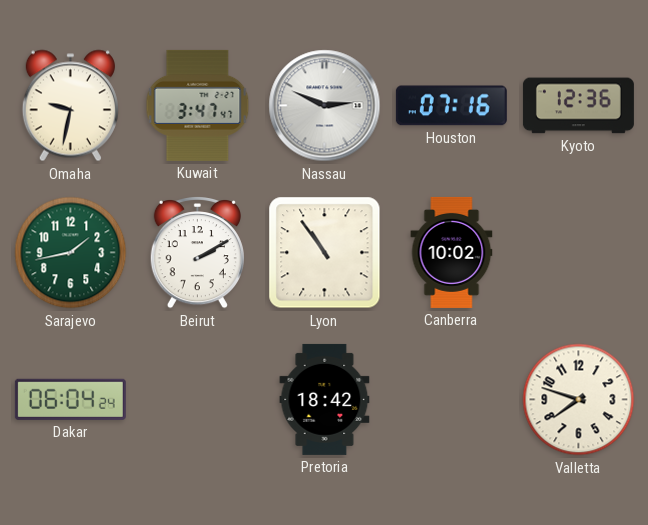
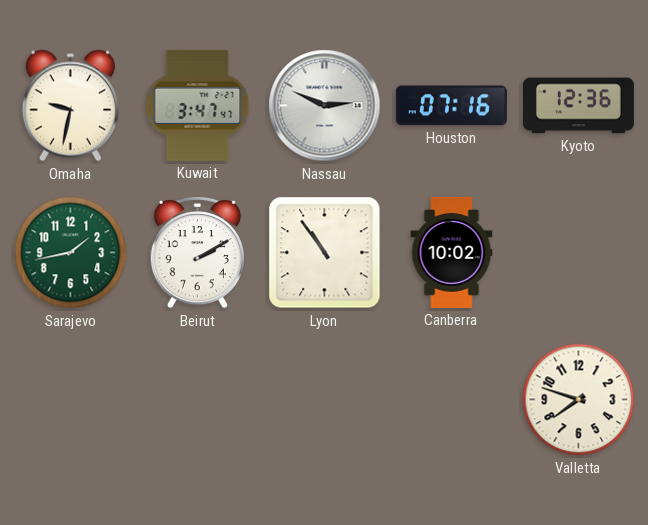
Dakar: 06:04 -> none (70, 399)
Pretoria: 18:42 -> none (325, 399)
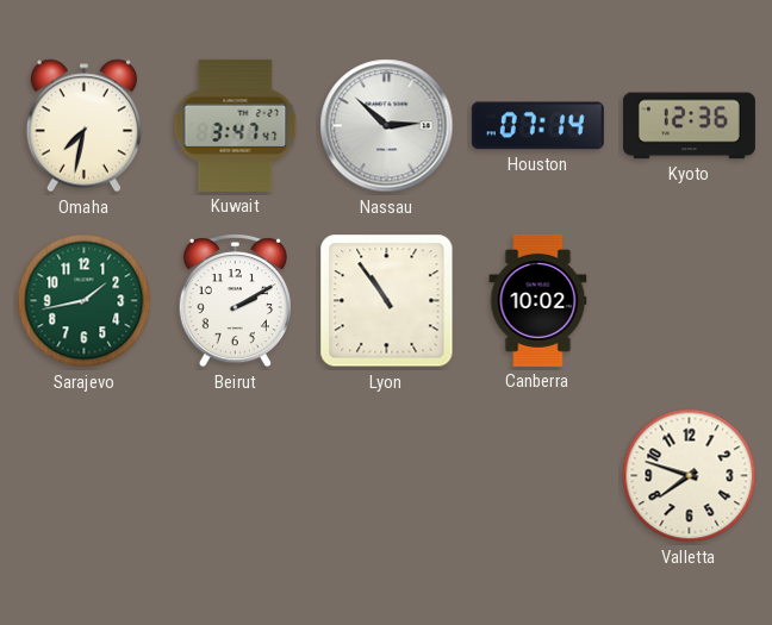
Omaha: 9:32 -> 7:32 (83, 126)
Nassau: 2:49 -> 2:52 (387, 126)
Houston: 07:16 -> 07:14 (537, 126)
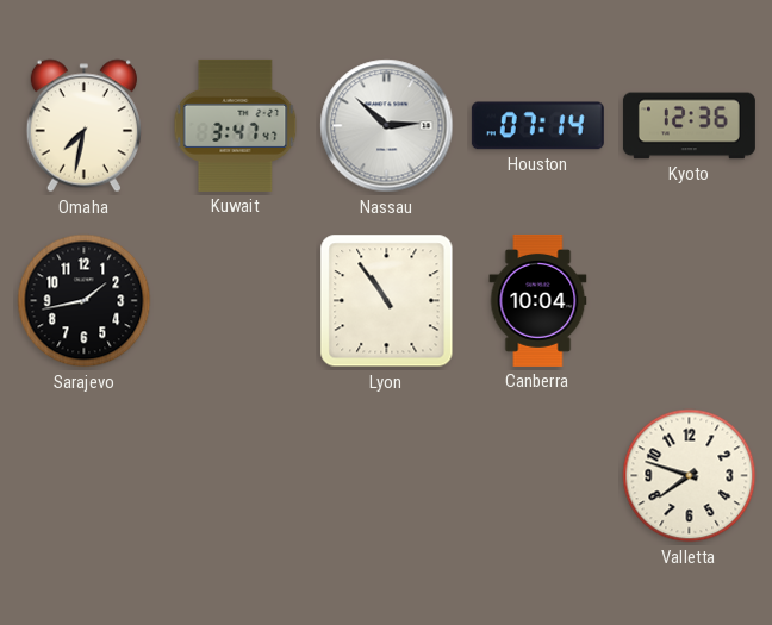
Sarajevo dial: green -> black (85, 301)
Beirut: 2:10 -> none (235, 301)
Canberra: 10:02 -> 10:04 (538, 300)
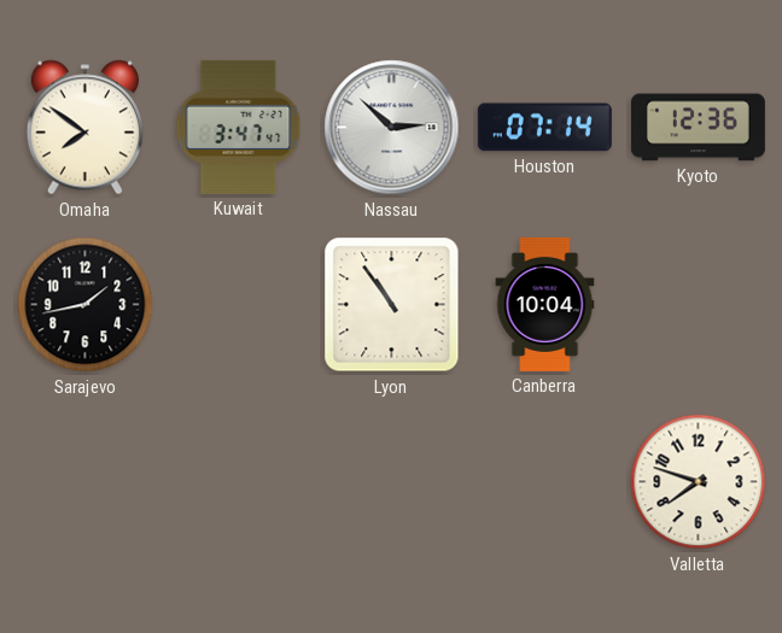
Omaha: 7:32 -> 7:51 (84, 128)
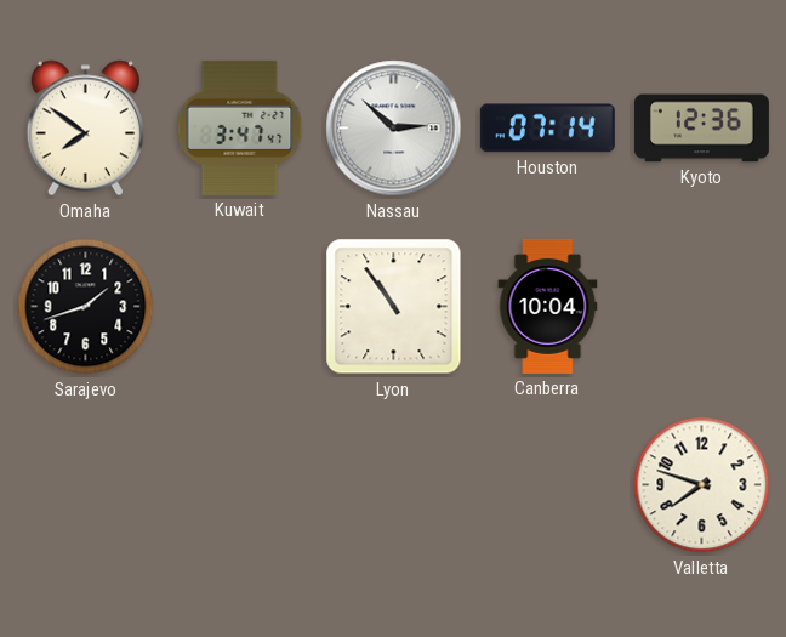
Sarajevo: 1:43 -> 1:42 (86, 307)
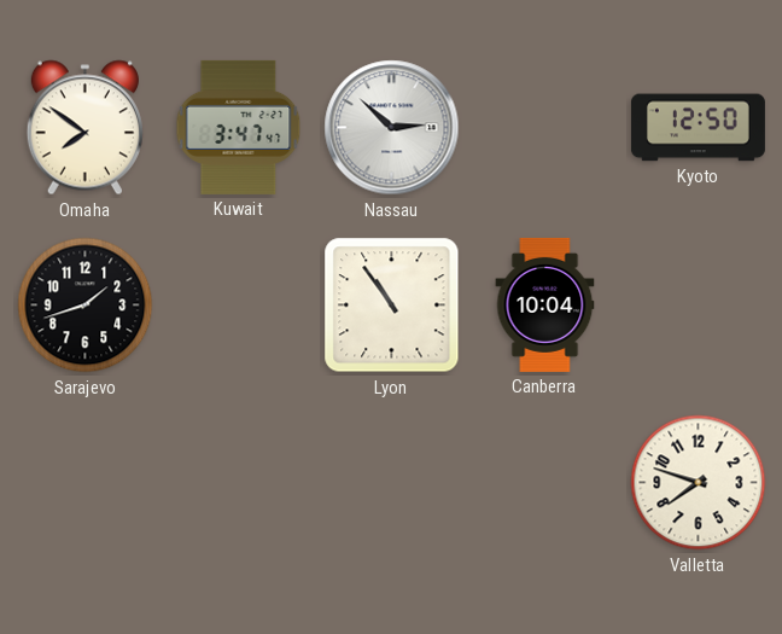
Houston: 07:14 -> none (547, 129)
Kyoto: 12:36 -> 12:50 (698, 128)
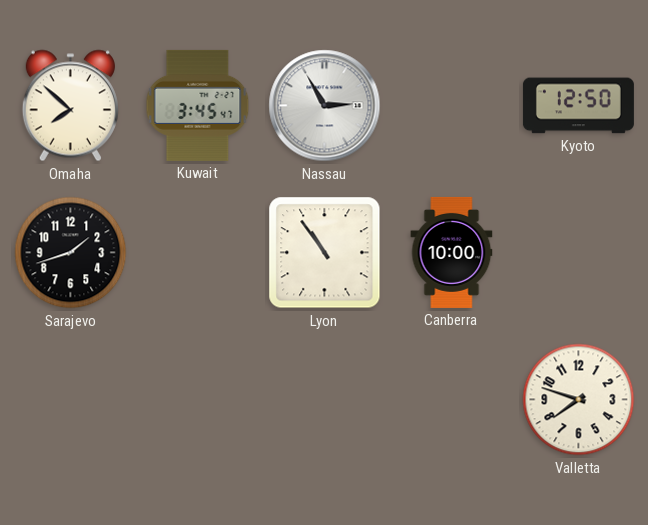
Omaha: 7:51 -> 7:52 (70, 106)
Kuwait: 3:47 -> 3:45 (198, 105)
Nassau: 2:52 -> 2:55 (325, 106)
Canberra: 10:04 -> 10:00 (452, 252)
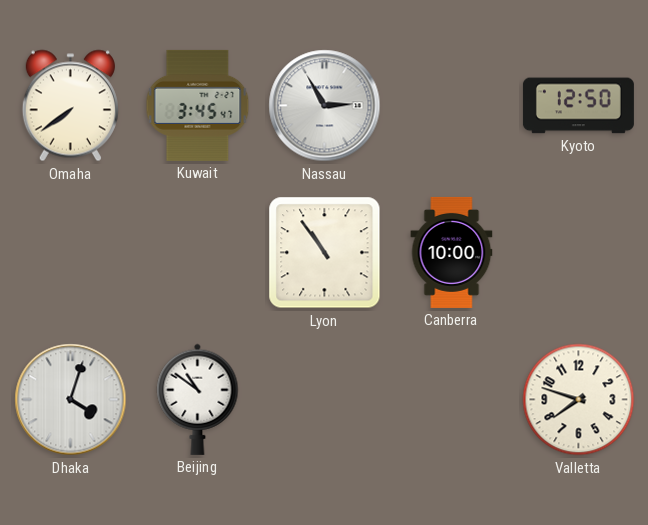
Omaha: 7:52 -> 7:39 (70, 106)
Sarajevo: 1:42 -> none (71, 253)
Dhaka: none -> 4:03 (71, 400)
Beijing: none -> 10:51 (198, 399)
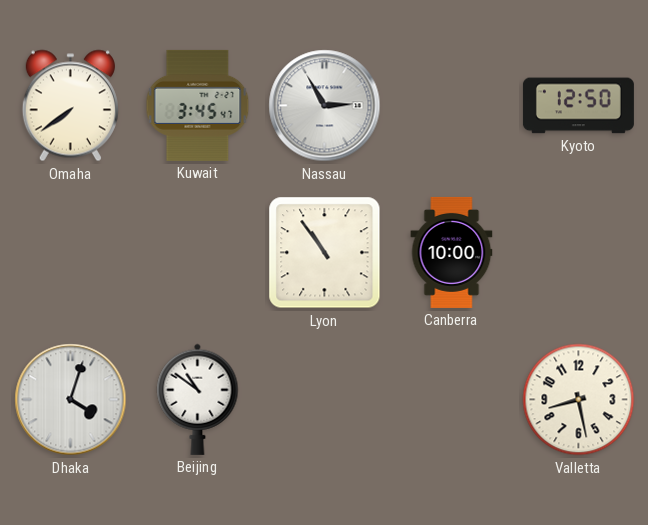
Valletta: 7:48 -> 8:28 (579, 400)
